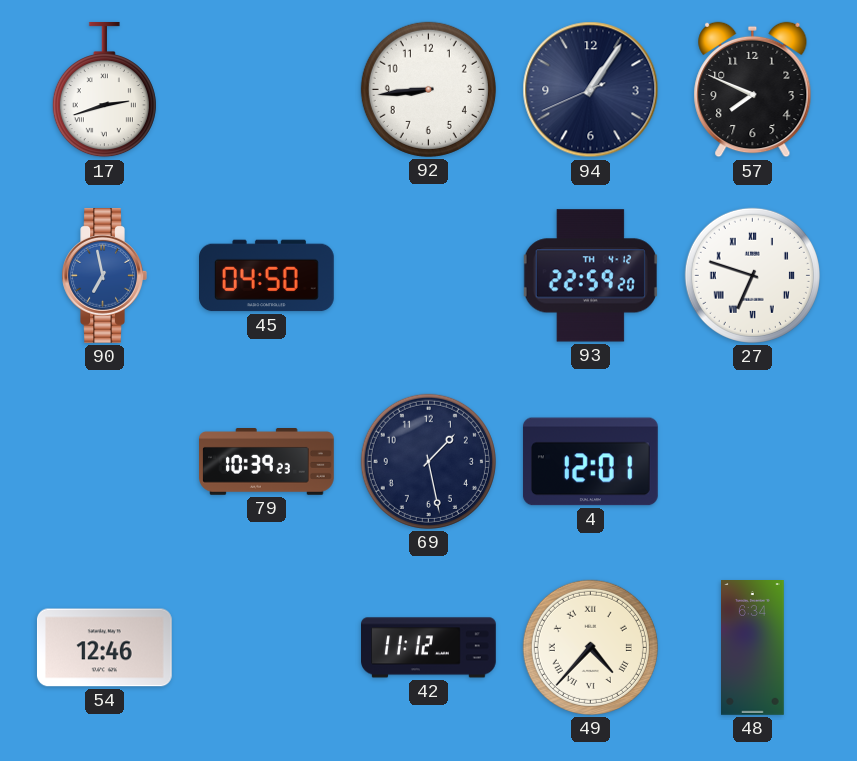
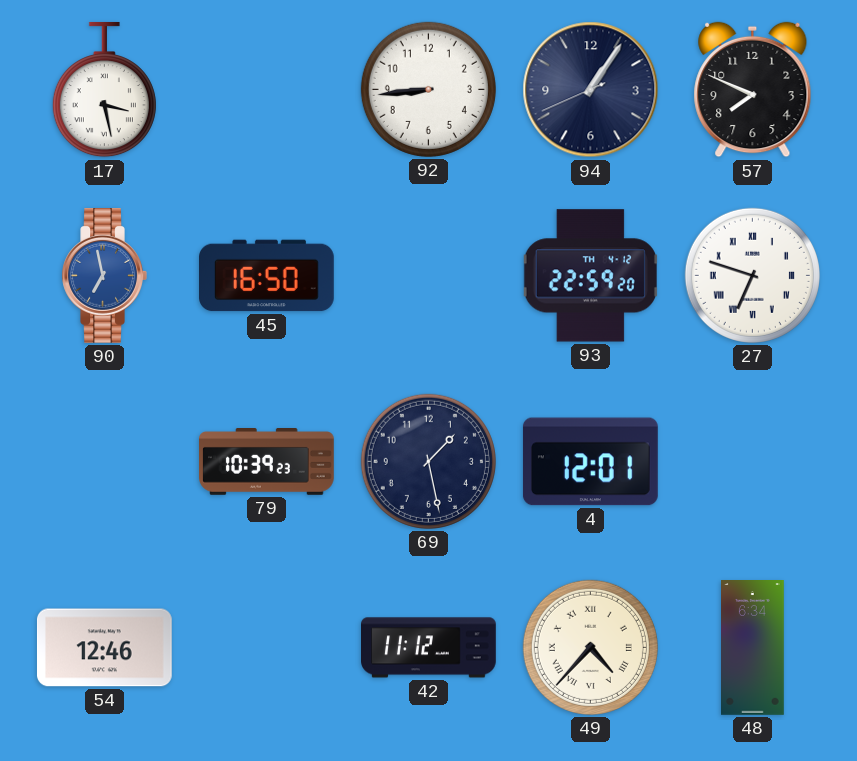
17: 2:42 -> 3:28 (104, 90)
45: 04:50 -> 16:50 (267, 276)
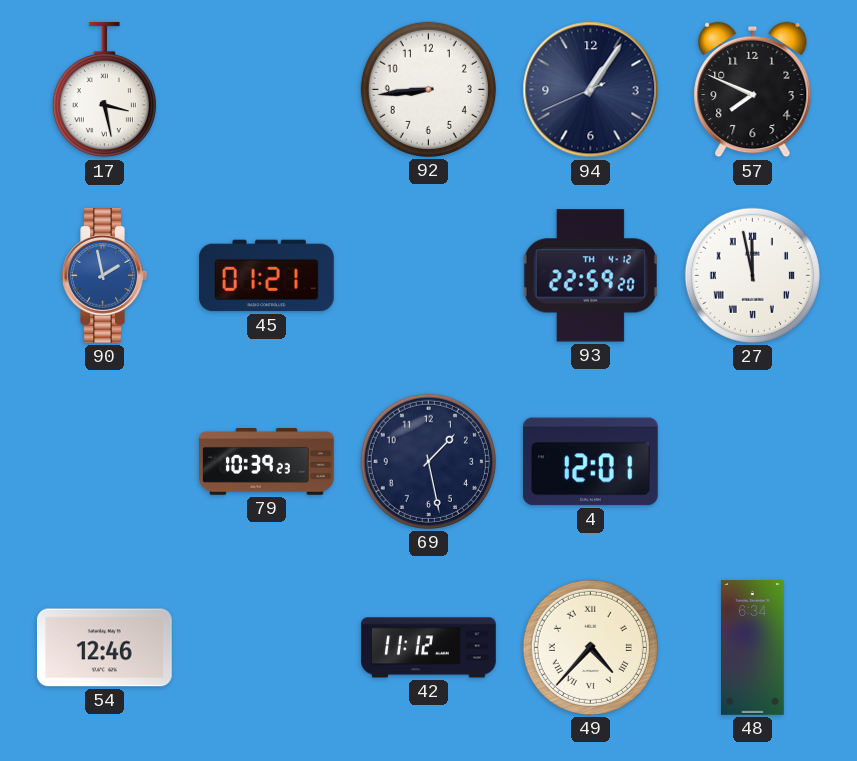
90: 6:58 -> 1:58 (104, 276)
45: 16:50 -> 01:21 (267, 276)
27: 6:48 -> 11:58 (752, 275)
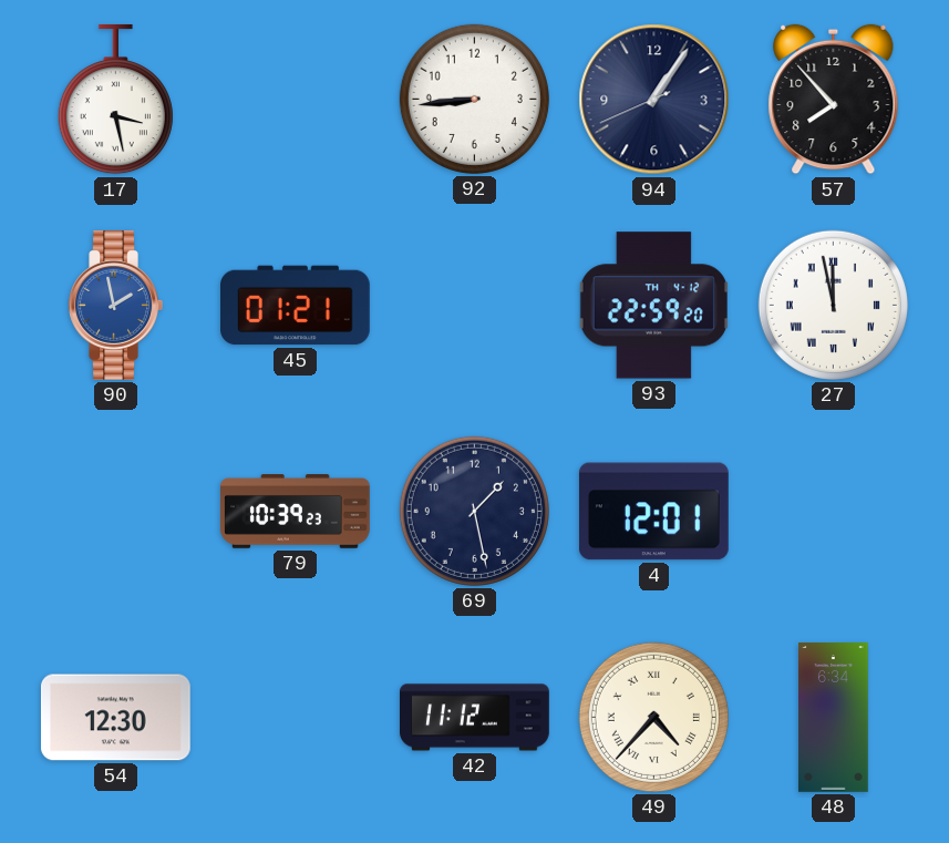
57: 7:49 -> 7:53 (834, 100)
54: 12:46 -> 12:30 (115, 718)
